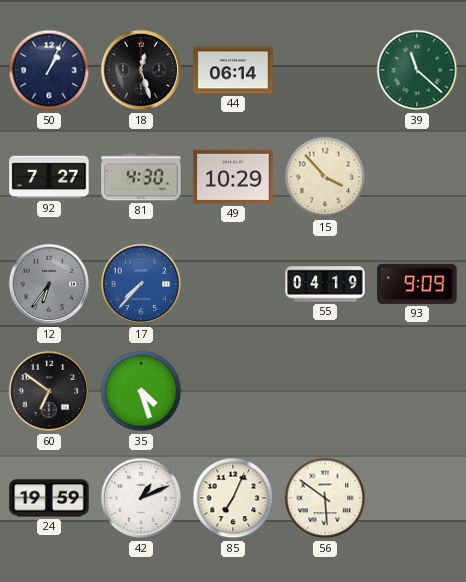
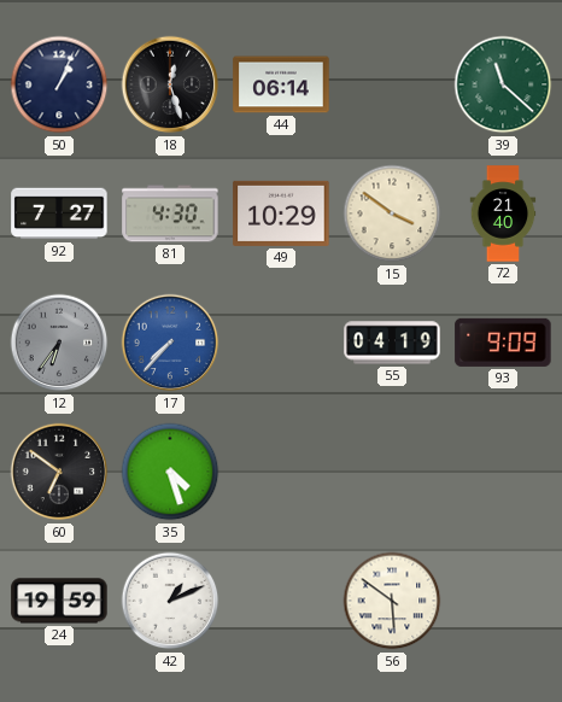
15: 3:53 -> 3:51 (392, 213)
72: none -> 21:40 (503, 213)
85: 7:04 -> none (233, 498)
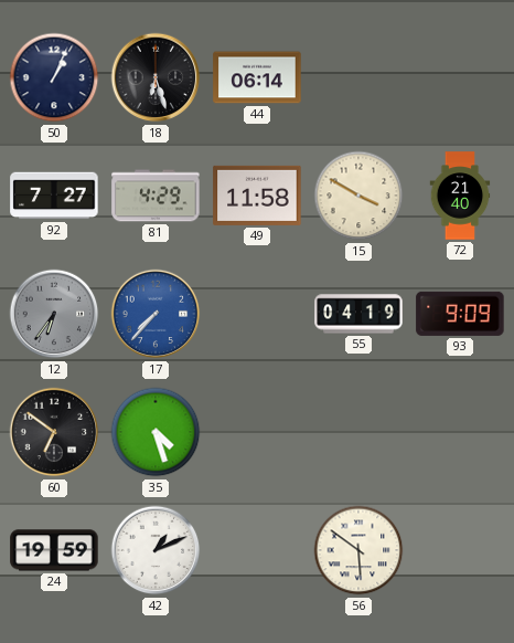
18: 12:27 -> 6:27 (156, 77)
39: 11:22 -> none (503, 84)
81: 4:30 -> 4:29 (156, 196)
49: 10:29 -> 11:58 (257, 196)
15: 3:51 -> 3:50 (358, 196)
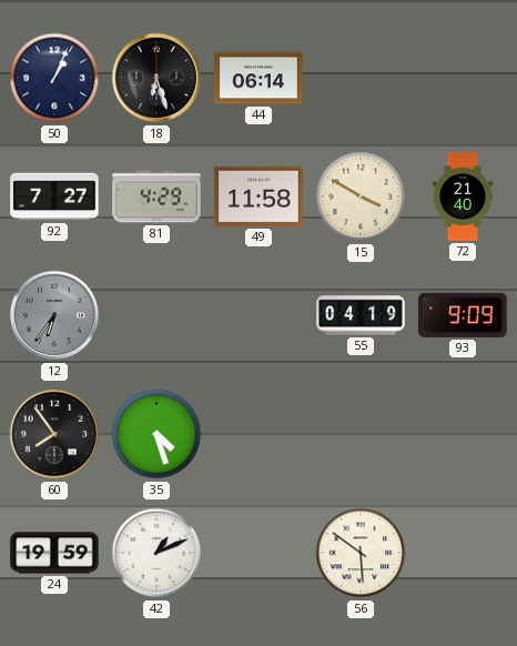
17: 7:37 -> none (156, 314)
60: 6:51 -> 7:54 (54, 434)
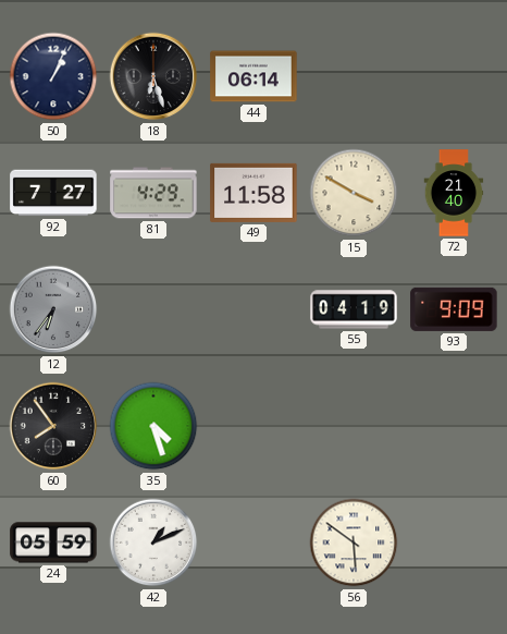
24: 19:59 -> 05:59 (53, 542)
